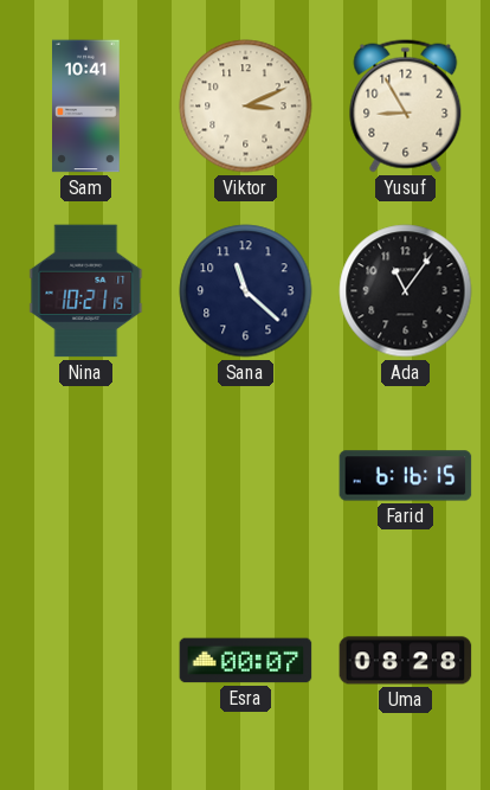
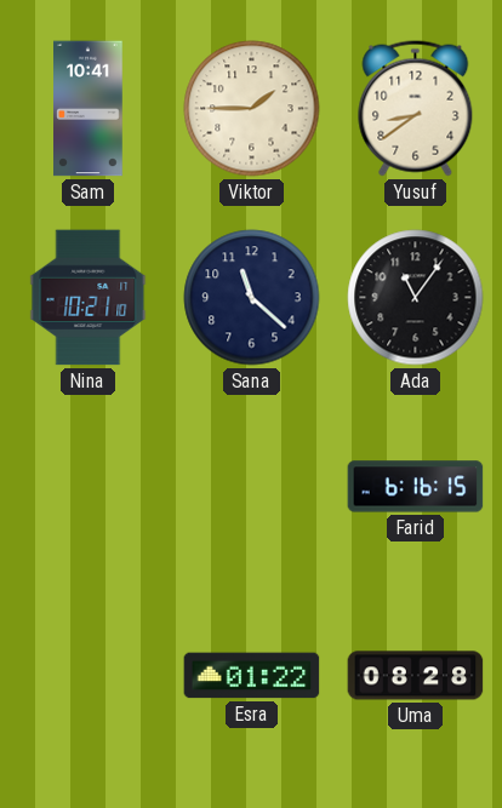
Viktor: 3:11 -> 1:45 (252, 109)
Yusuf: 8:55 -> 8:39 (416, 109)
Nina: 10:21:15 -> 10:21:10 (89, 298)
Esra: 00:07 -> 01:22 (252, 676)
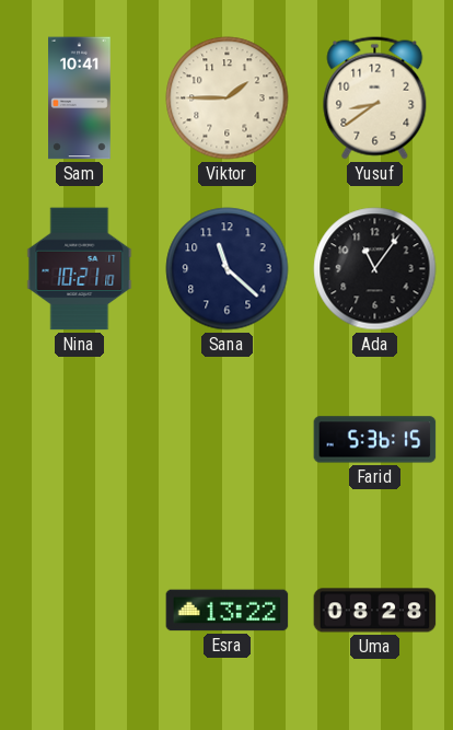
Farid: 6:16 -> 5:36 (375, 440)
Esra: 01:22 -> 13:22 (228, 611)
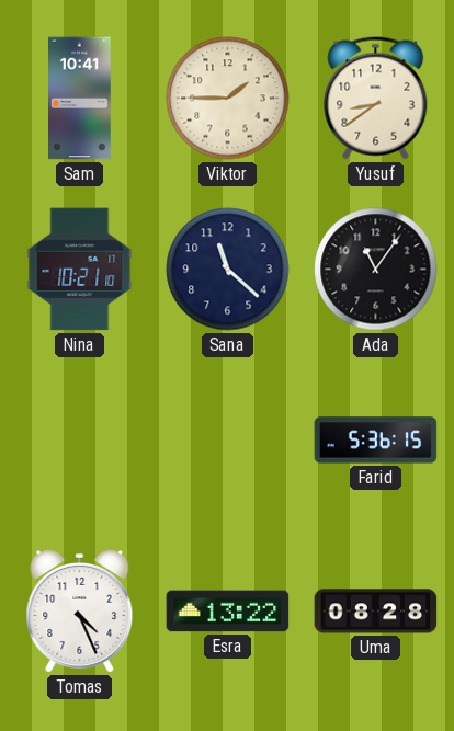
Tomas: none -> 4:26 (80, 610)
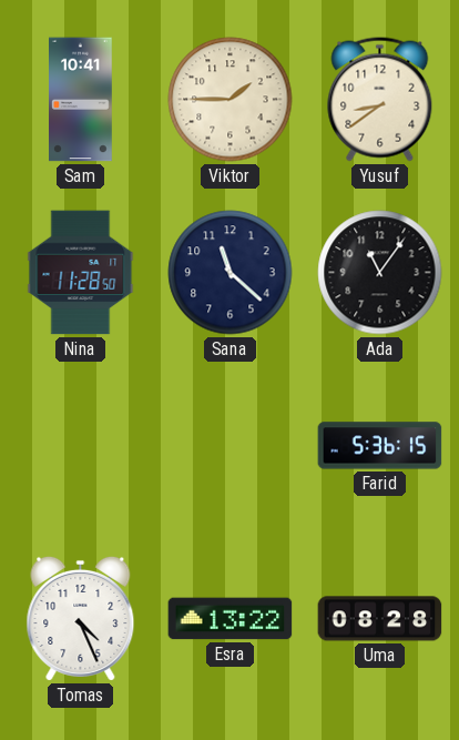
Nina: 10:21 -> 11:28 (81, 273)
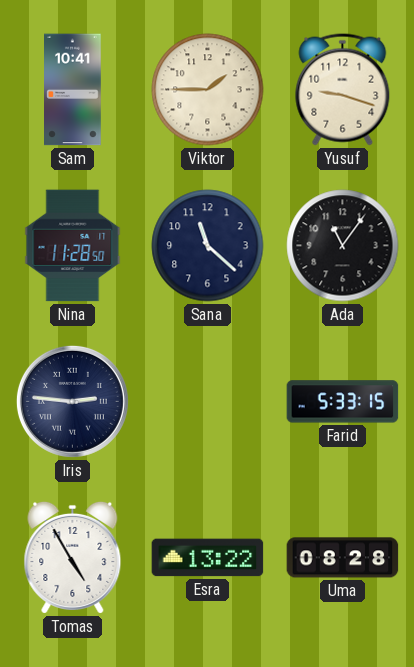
Yusuf: 8:39 -> 9:18 (343, 90)
Iris: none -> 2:46 (72, 401)
Farid: 5:36 -> 5:33 (343, 402)
Tomas: 4:26 -> 4:55 (73, 557)
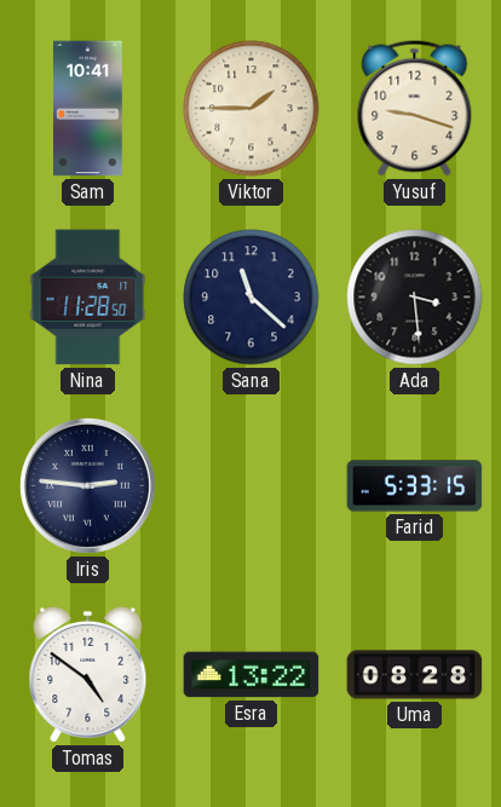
Ada: 11:06 -> 3:29 (415, 298)
Tomas: 4:55 -> 4:51 (88, 674)
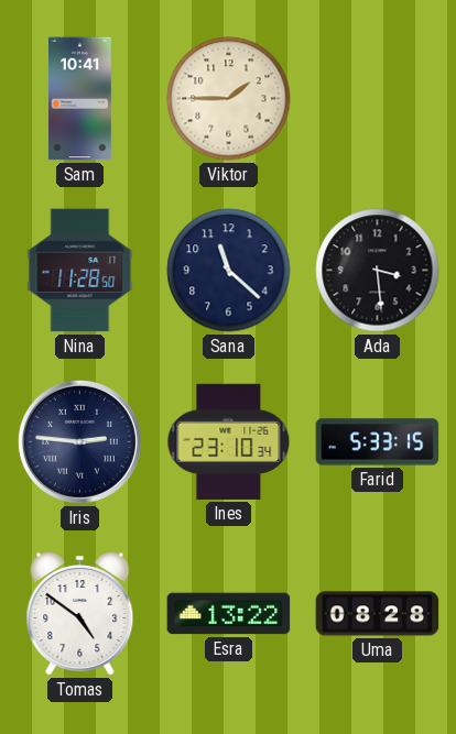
Yusuf: 9:18 -> none (415, 109)
Ines: none -> 23:10 (229, 441)
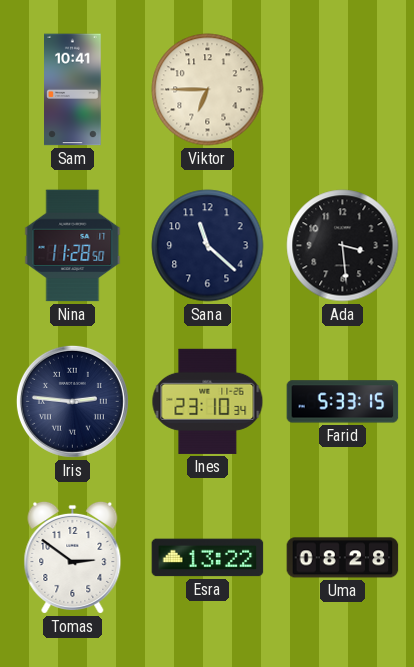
Viktor: 1:45 -> 6:45 (208, 90)
Tomas: 4:51 -> 2:51 (73, 557)
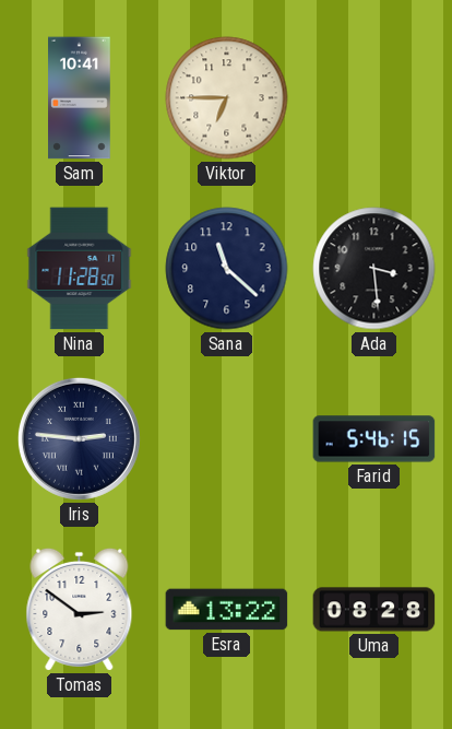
Ines: 23:10 -> none (208, 401)
Farid: 5:33 -> 5:46 (374, 439)
